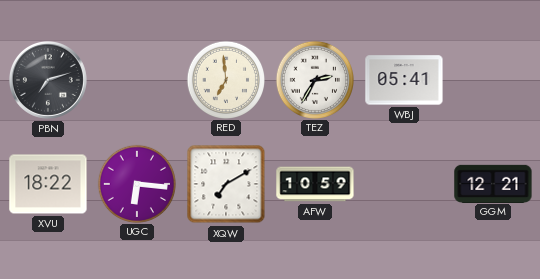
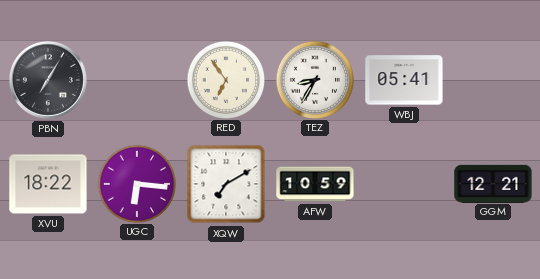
PBN: 7:12 -> 7:05 (48, 80)
RED: 6:59 -> 6:54 (225, 79)
TEZ: 2:35 -> 8:35 (314, 79)
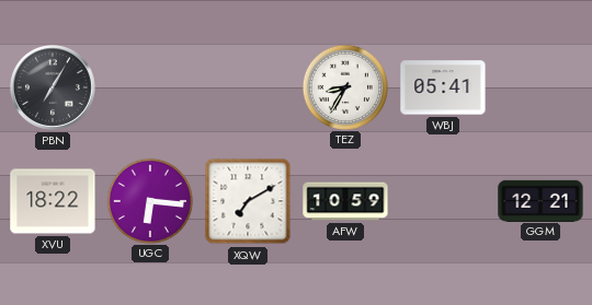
RED: 6:54 -> none (225, 79)
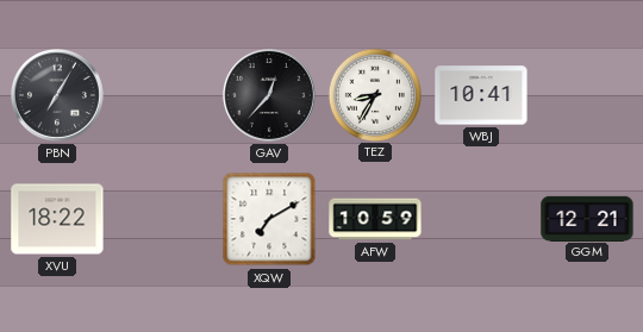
GAV: none -> 12:37 (269, 95)
WBJ: 05:41 -> 10:41 (481, 95)
UGC: 6:16 -> none (149, 200)
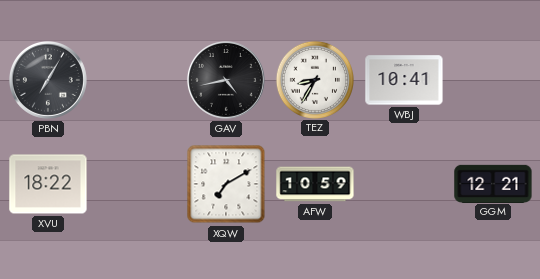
GAV: 12:37 -> 4:43 (226, 80)
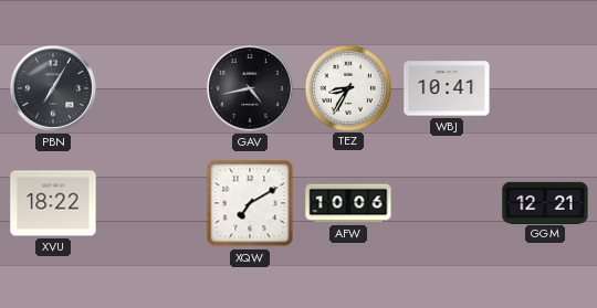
AFW: 10:59 -> 10:06 (348, 203)
